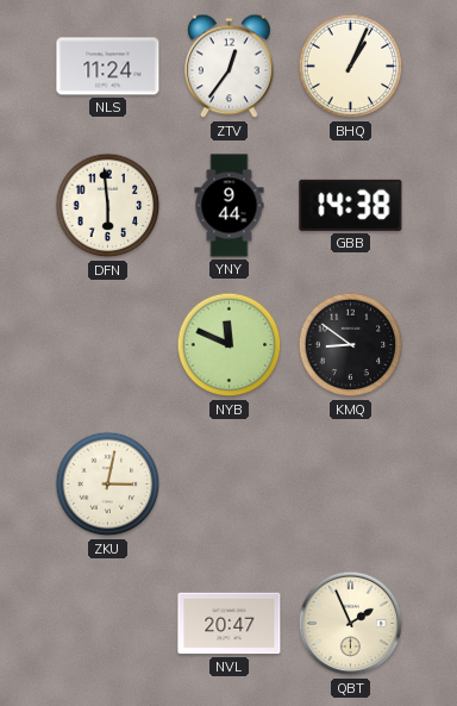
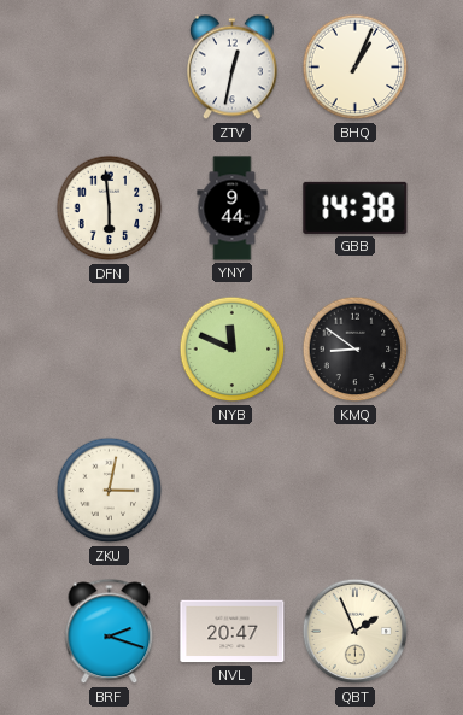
NLS: 11:24 -> none (108, 67)
ZTV: 12:36 -> 12:32 (233, 68)
BRF: none -> 2:18 (110, 632)
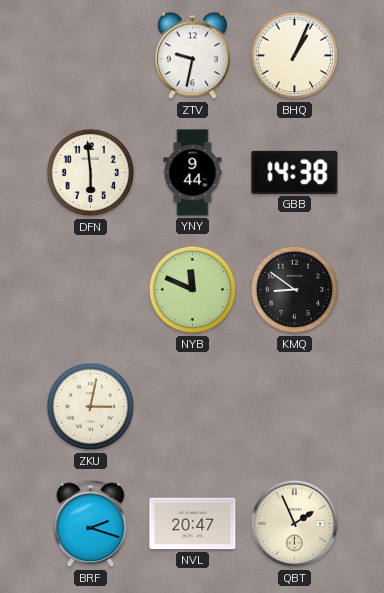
ZTV: 12:32 -> 9:32 (193, 56)
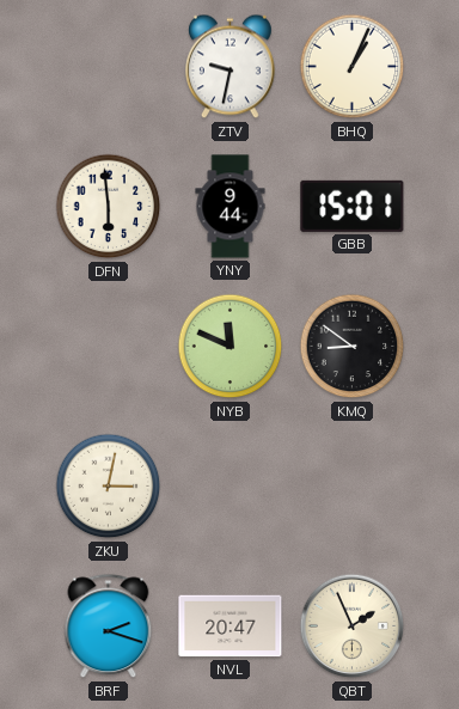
GBB: 14:38 -> 15:01 (353, 206)
